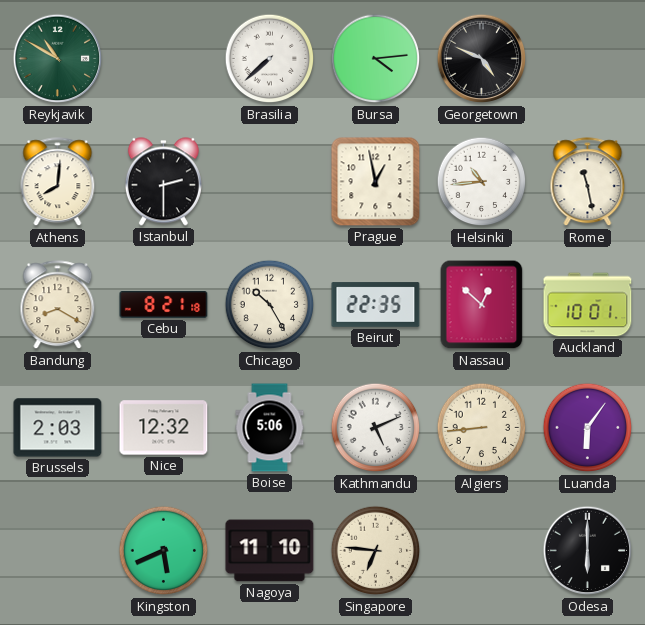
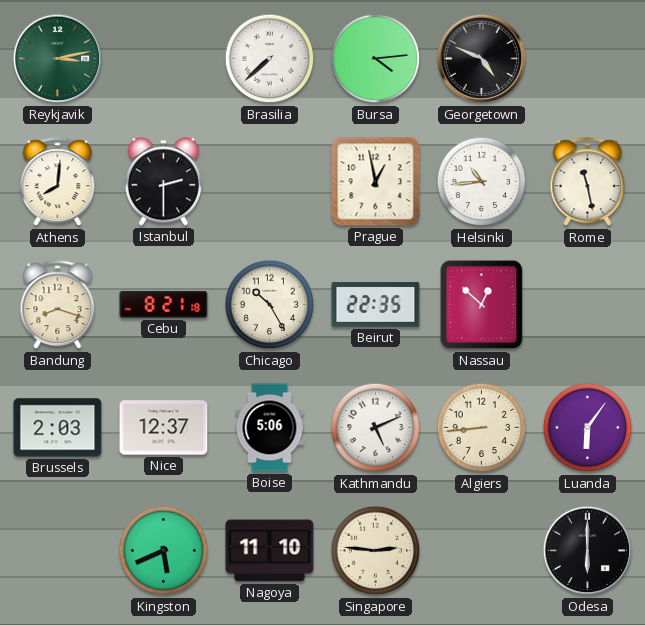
Reykjavik: 10:50 -> 3:13 (58, 59)
Bandung: 8:20 -> 8:18 (58, 305)
Auckland: 10:01 -> none (588, 305)
Nice: 12:32 -> 12:37 (164, 428)
Singapore: 6:46 -> 2:46 (376, 551)
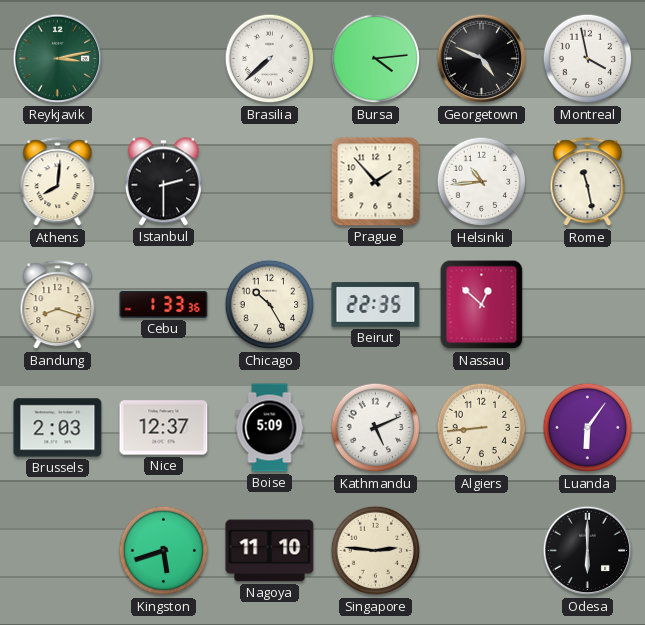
Montreal: none -> 3:58 (588, 59)
Prague: 12:58 -> 1:53 (376, 182)
Cebu: 8:21 -> 1:33 (164, 305)
Boise: 5:06 -> 5:09 (270, 428)
Kingston: 5:41 -> 5:42 (164, 551)
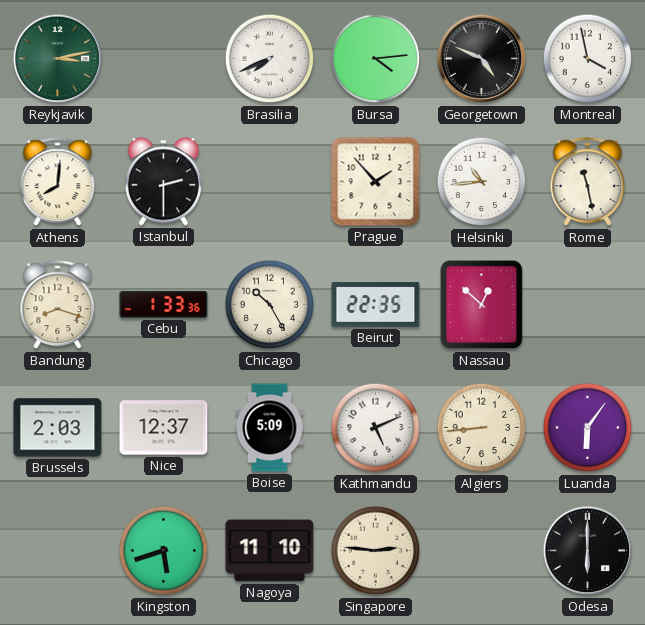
Brasilia: 7:38 -> 7:41 (270, 59)
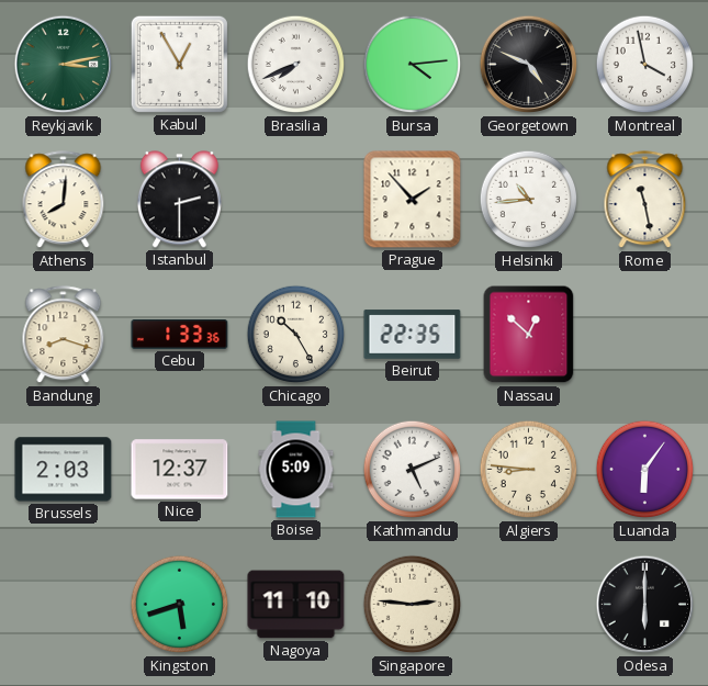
Kabul: none -> 12:55 (179, 64)
Algiers: 8:44 -> 8:46 (529, 470)
